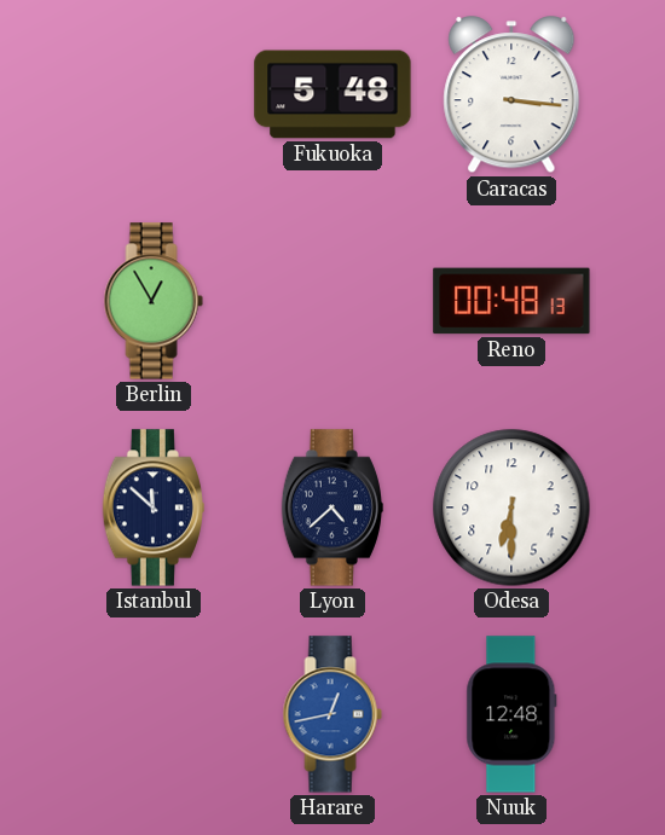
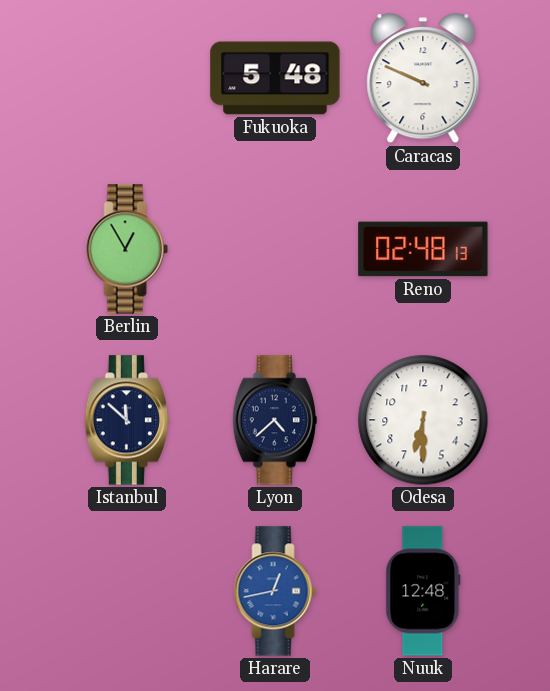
Caracas: 3:16 -> 9:49 (423, 79)
Reno: 00:48 -> 02:48 (423, 249)
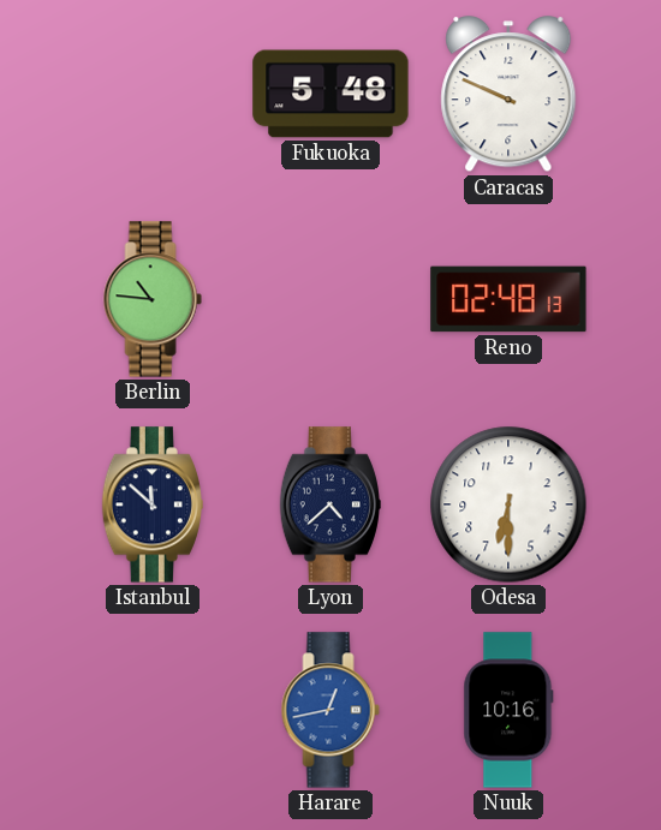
Berlin: 12:55 -> 10:46 (153, 299)
Nuuk: 12:48 -> 10:16 (508, 710)
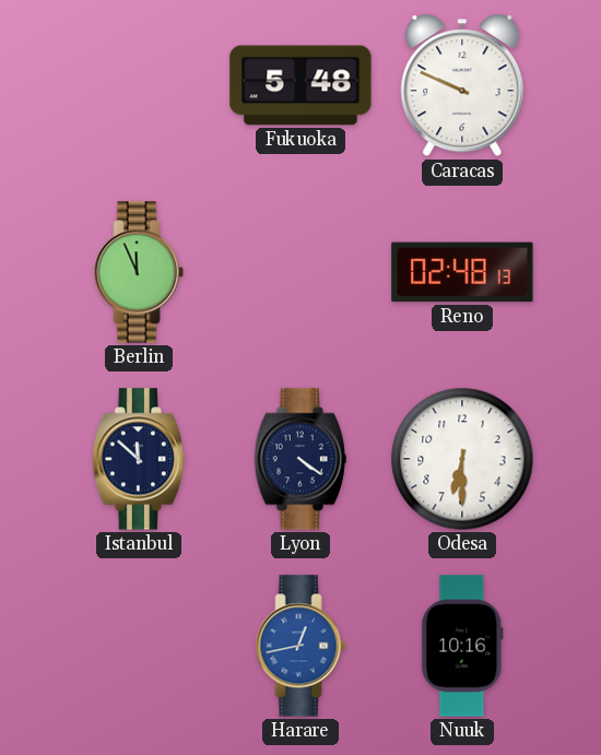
Berlin: 10:46 -> 11:56 (139, 272)
Lyon: 4:38 -> 4:21 (300, 459)
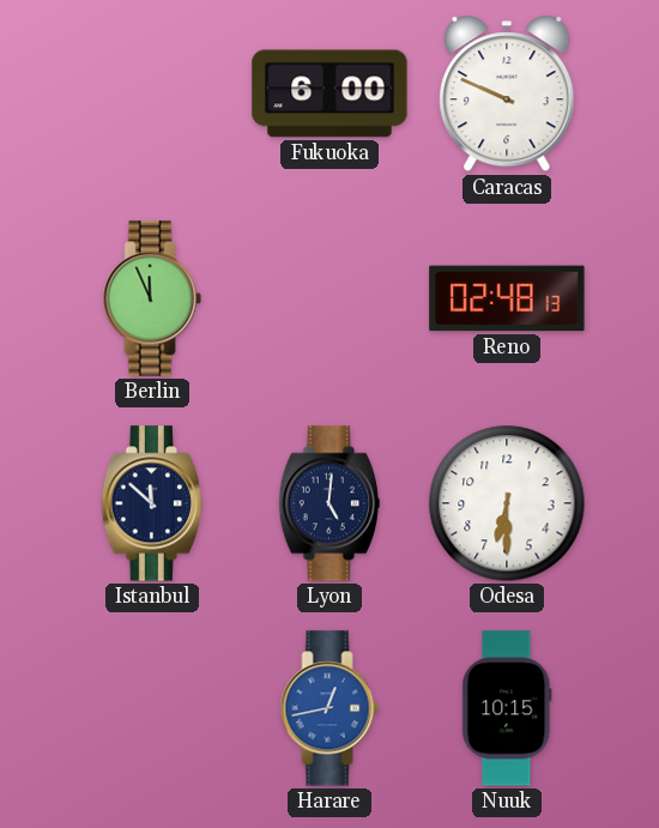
Fukuoka: 5:48 -> 6:00 (329, 93)
Lyon: 4:21 -> 5:01 (329, 503)
Nuuk: 10:16 -> 10:15 (507, 708)
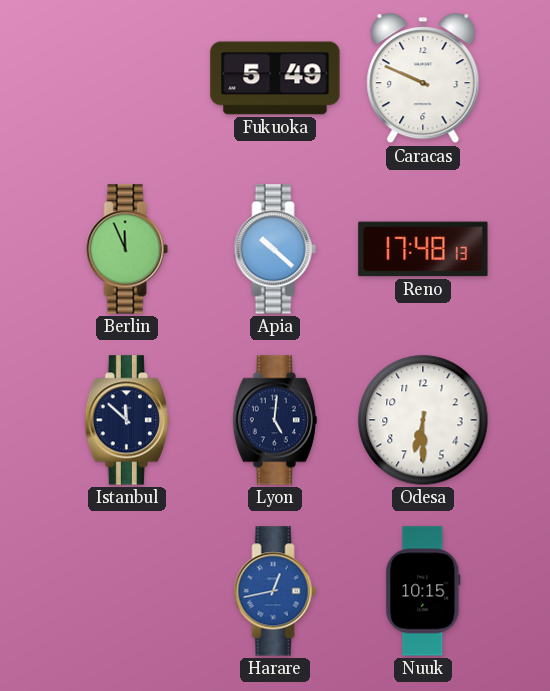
Fukuoka: 6:00 -> 5:49 (275, 78)
Apia: none -> 10:22 (275, 249)
Reno: 02:48 -> 17:48 (423, 249)
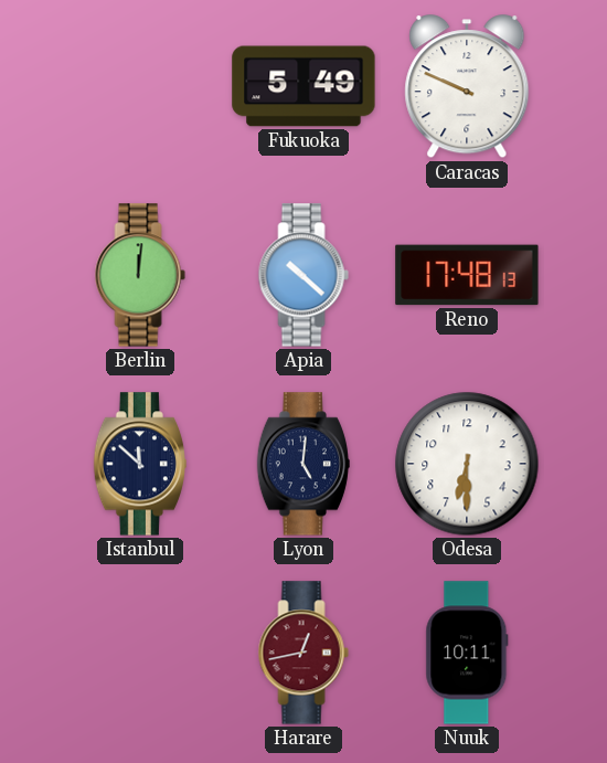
Berlin: 11:56 -> 12:01 (140, 275)
Harare dial: blue -> burgundy (303, 653)
Nuuk: 10:15 -> 10:11 (467, 653)
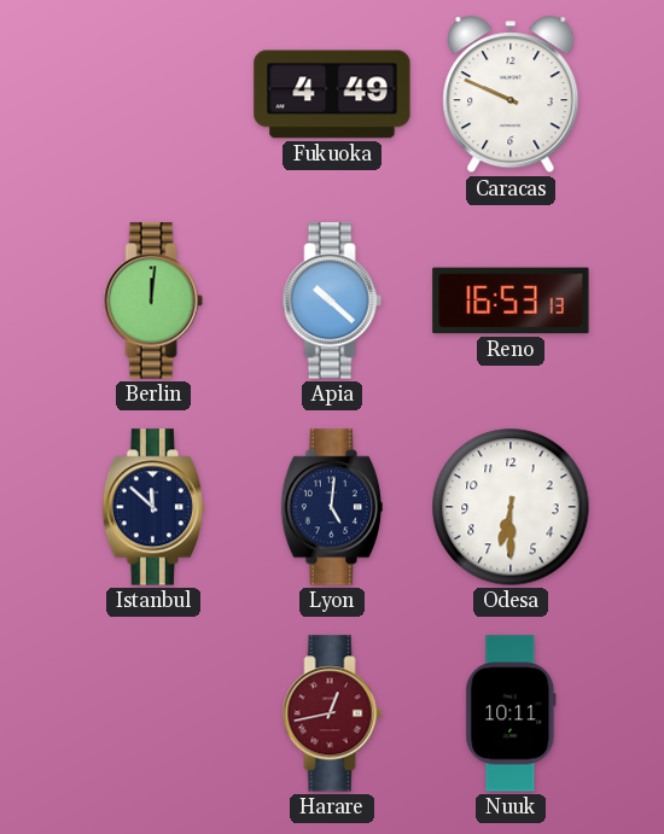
Fukuoka: 5:49 -> 4:49 (332, 94)
Reno: 17:48 -> 16:53 (511, 301)
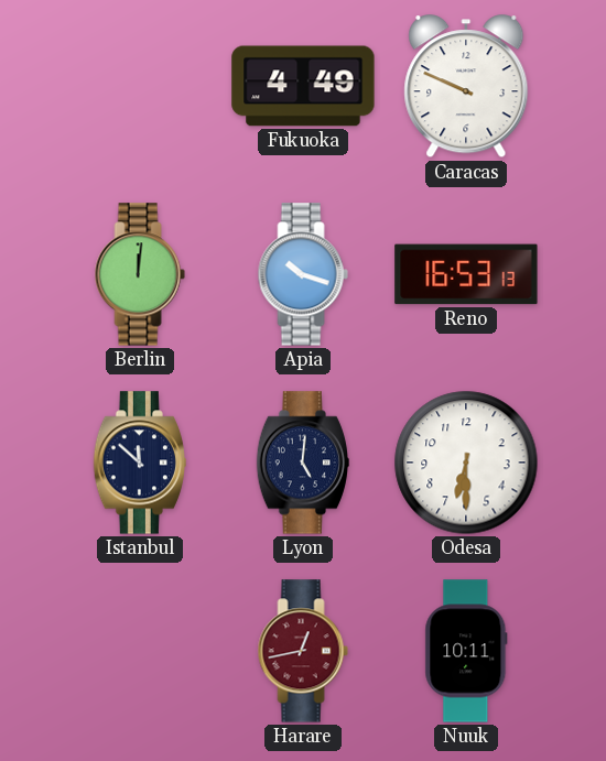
Apia: 10:22 -> 10:18 (303, 274)
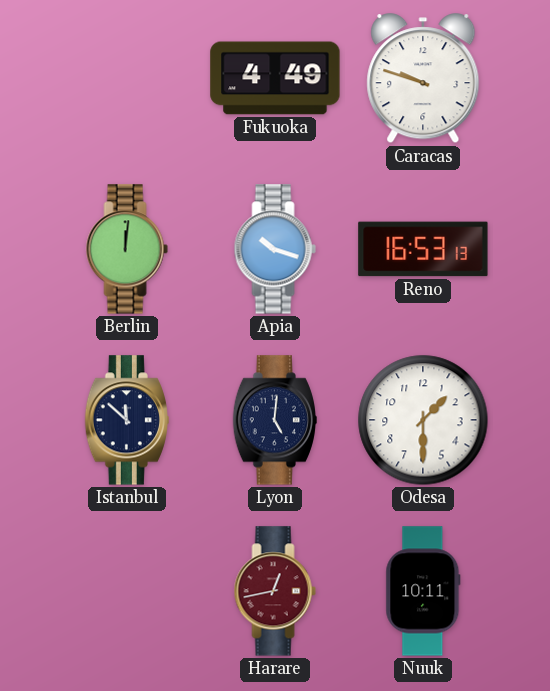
Caracas: 9:49 -> 9:48 (423, 79)
Odesa: 6:30 -> 1:30 (423, 420)
